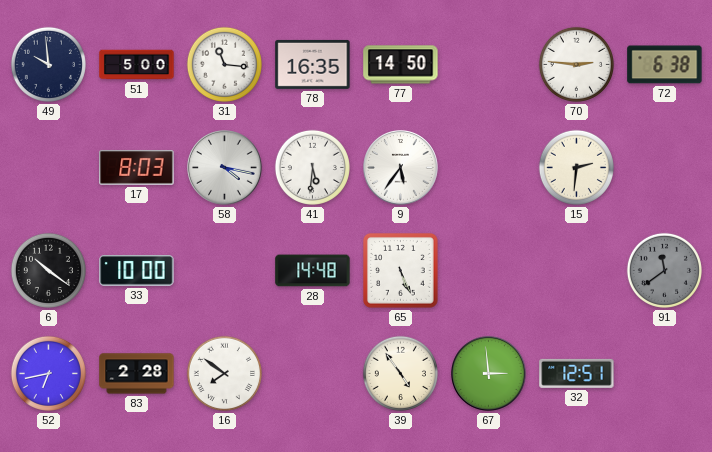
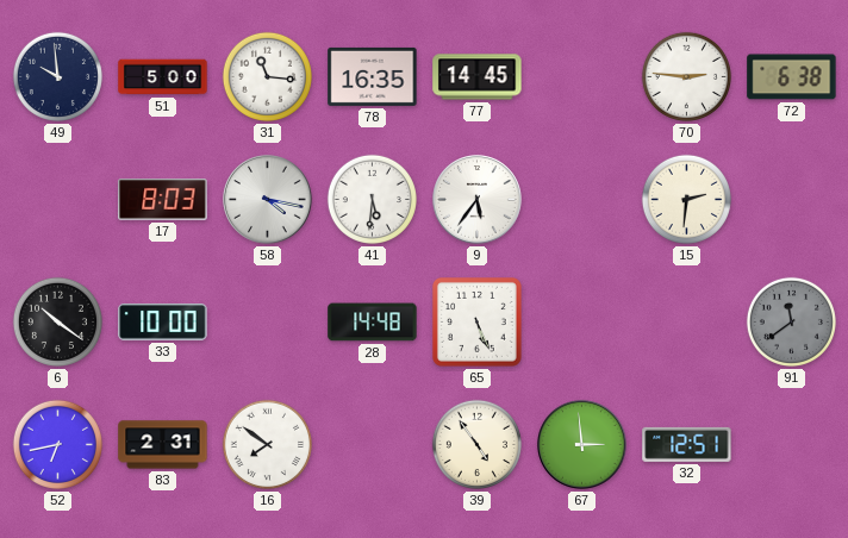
77: 14:50 -> 14:45 (478, 77)
83: 2:28 -> 2:31 (163, 445)
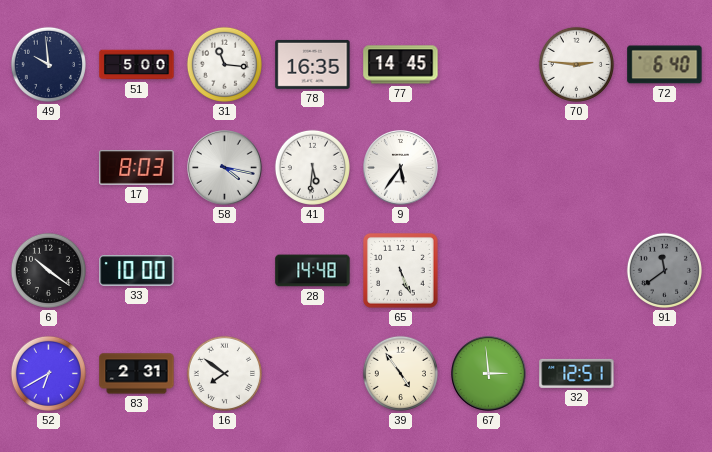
72: 6:38 -> 6:40 (665, 65)
15: 2:31 -> none (686, 199)
52: 6:43 -> 6:40 (48, 373)
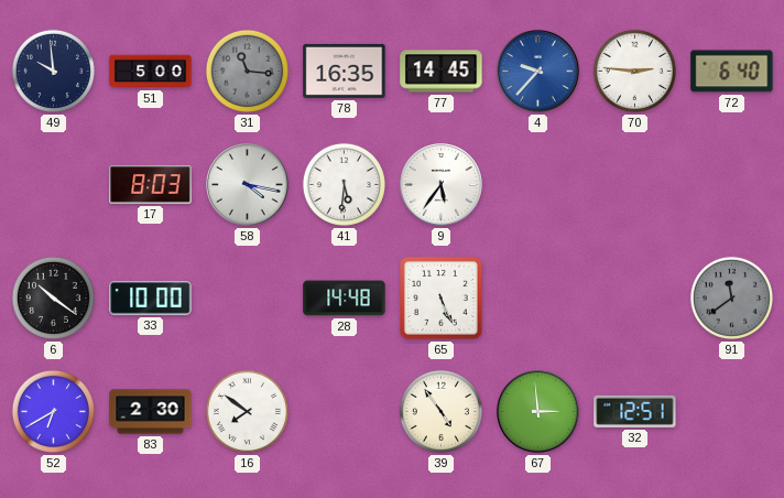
31 dial: white -> grey (247, 71)
4: none -> 9:37 (538, 72)
83: 2:31 -> 2:30 (151, 412)
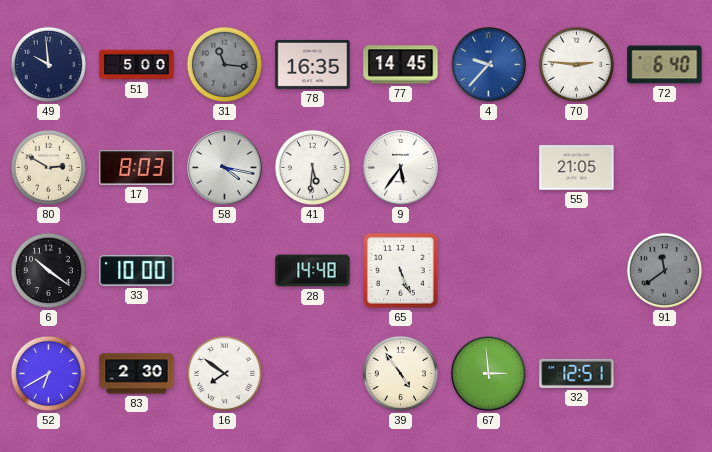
80: none -> 2:50 (48, 167)
55: none -> 21:05 (577, 168)
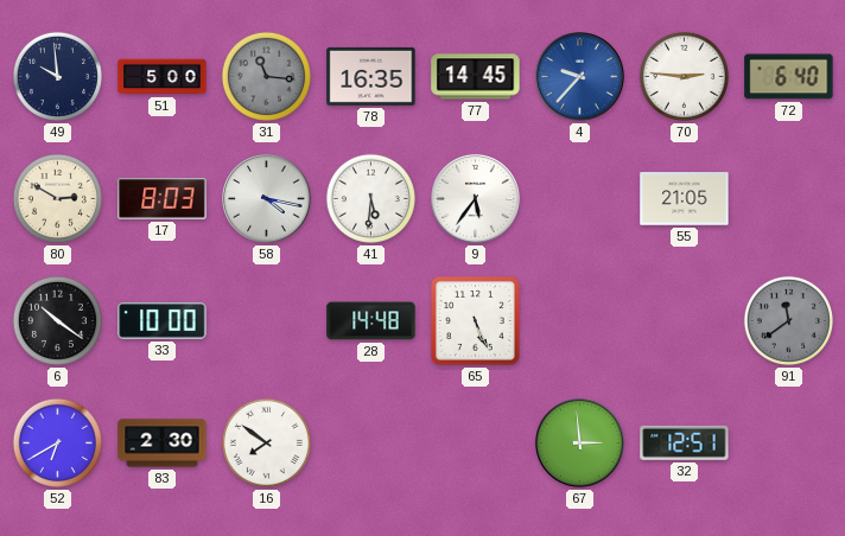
39: 4:54 -> none (400, 373)
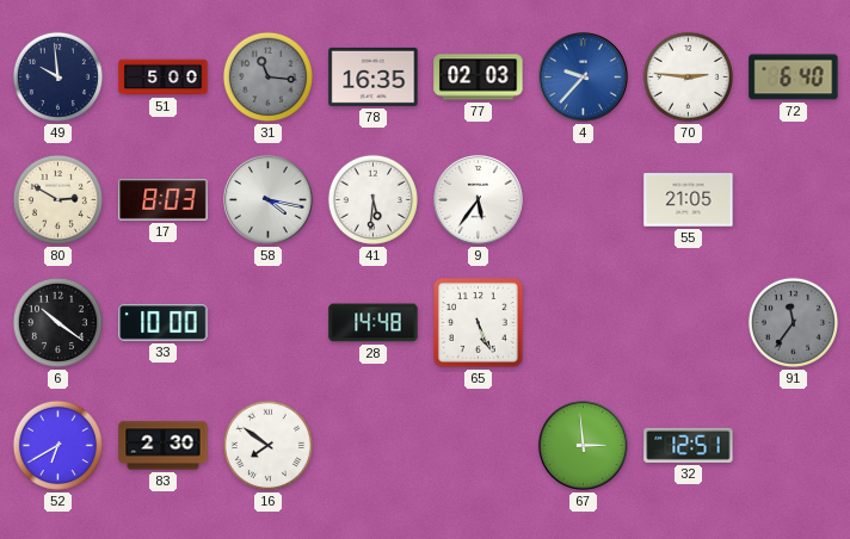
77: 14:45 -> 02:03 (479, 78)
91: 11:39 -> 11:36 (793, 322)
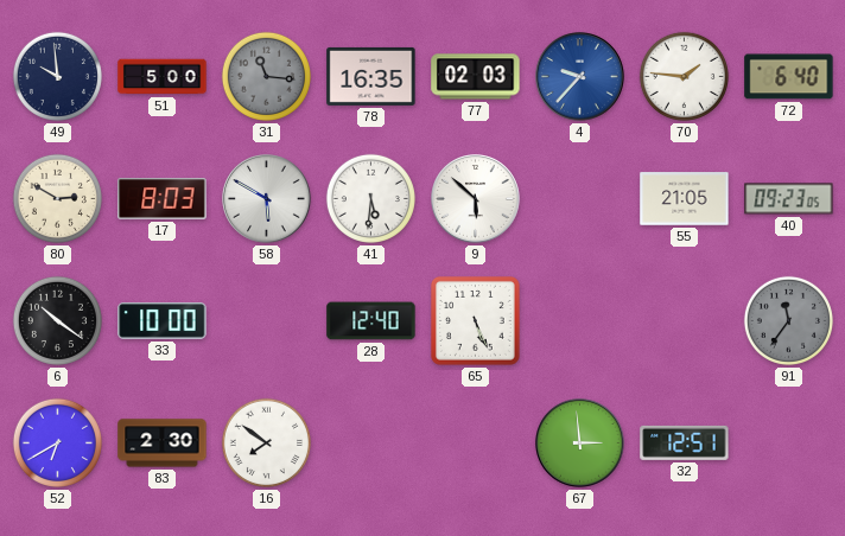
70: 2:46 -> 1:46 (684, 76)
58: 4:17 -> 5:50 (267, 199)
9: 5:36 -> 5:52 (476, 199)
40: none -> 09:23 (789, 199)
28: 14:48 -> 12:40 (371, 321)
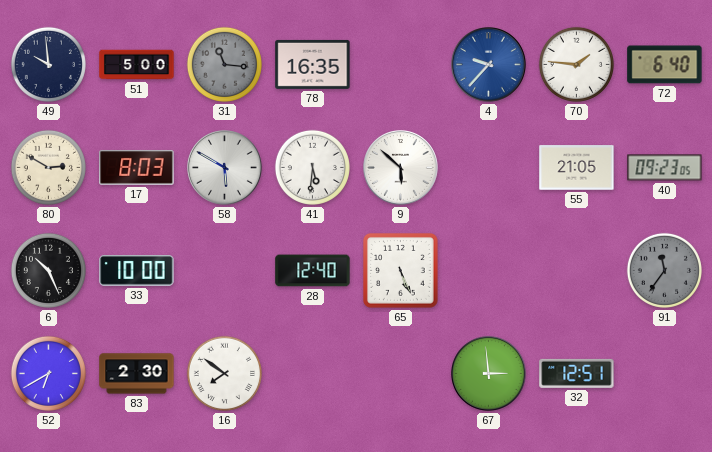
77: 02:03 -> none (476, 77)
6: 10:21 -> 10:26 (48, 270)
